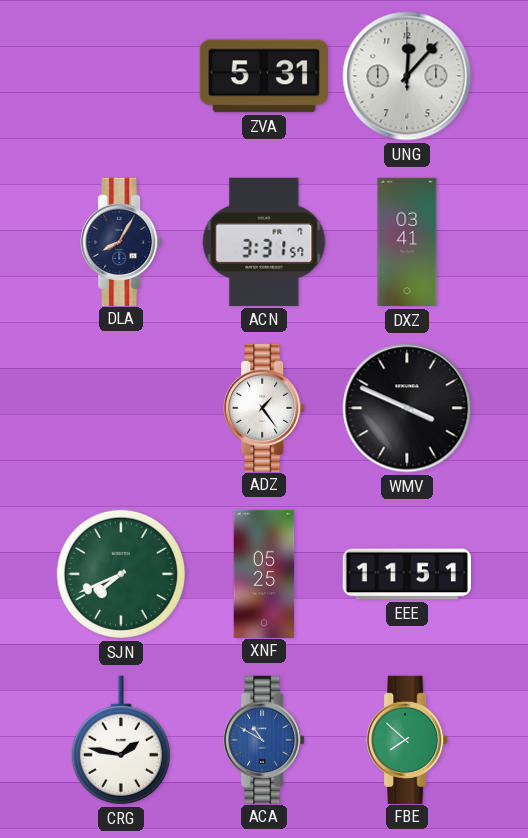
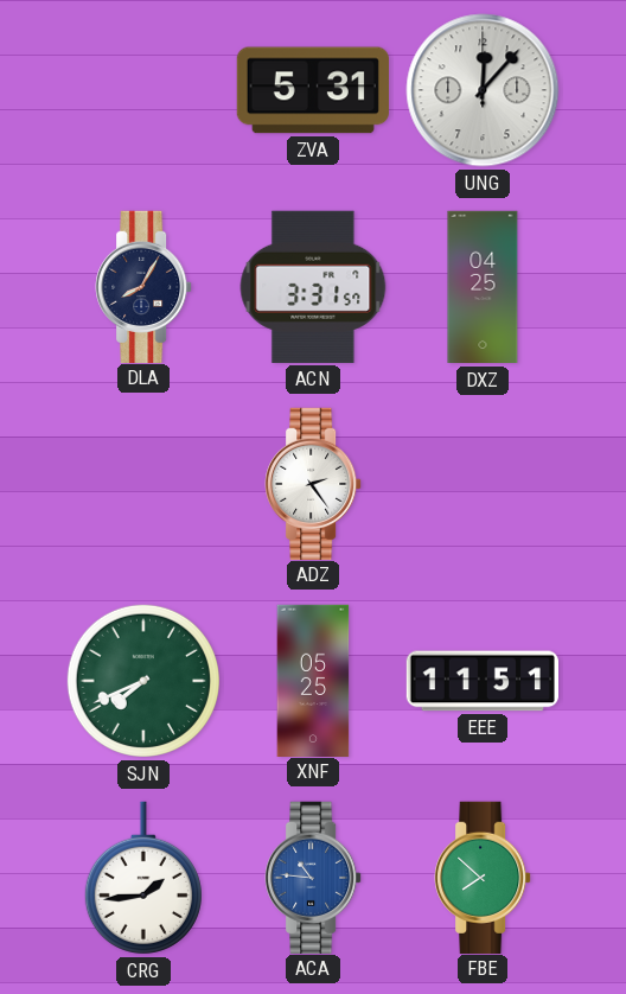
DXZ: 03:41 -> 04:25 (483, 287)
ADZ: 1:24 -> 2:24 (313, 483)
WMV: 3:49 -> none (407, 408)
CRG: 1:47 -> 1:44 (143, 878)
ACA: 10:50 -> 10:46 (313, 877)
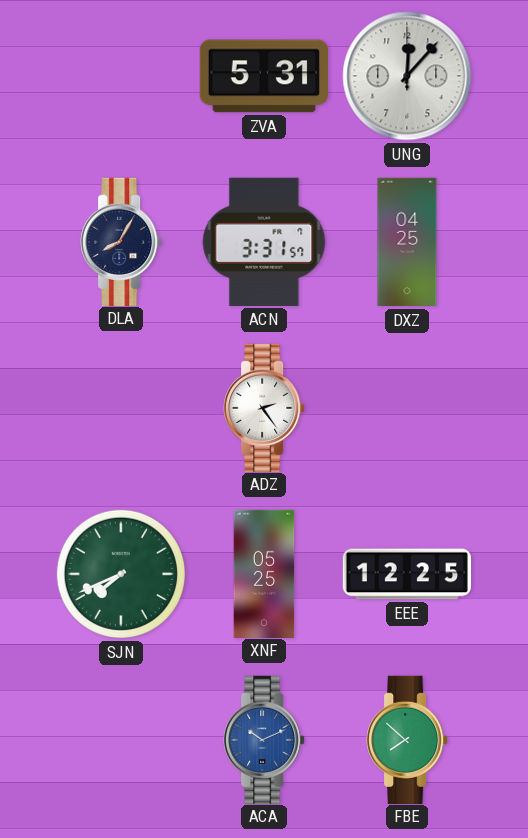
EEE: 11:51 -> 12:25 (406, 574)
CRG: 1:44 -> none (143, 878)
ACA: 10:46 -> 10:11 (264, 739)
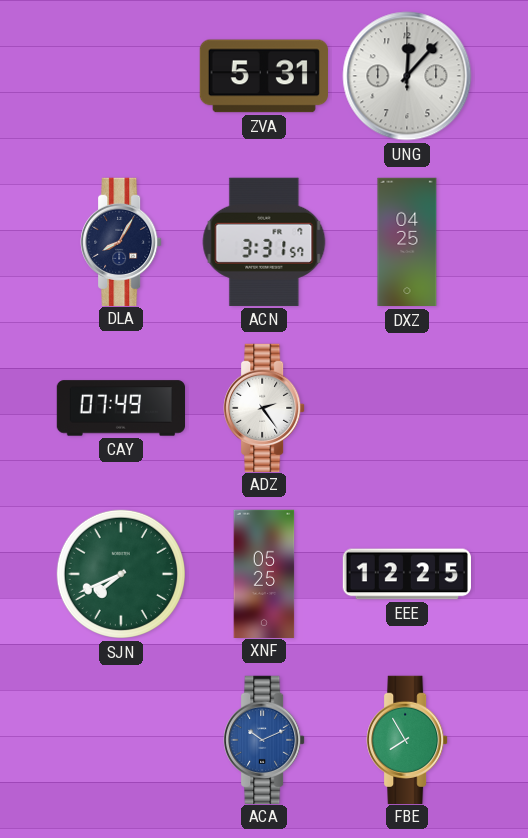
CAY: none -> 07:49 (120, 408)
FBE: 7:52 -> 7:55 (407, 739)
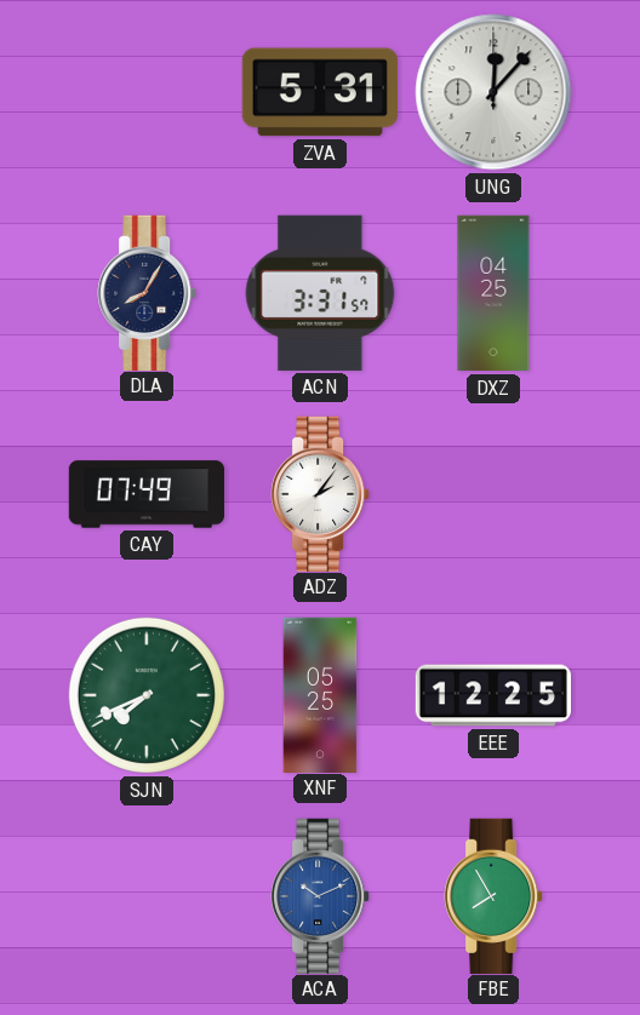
ADZ: 2:24 -> 2:06 (320, 493)
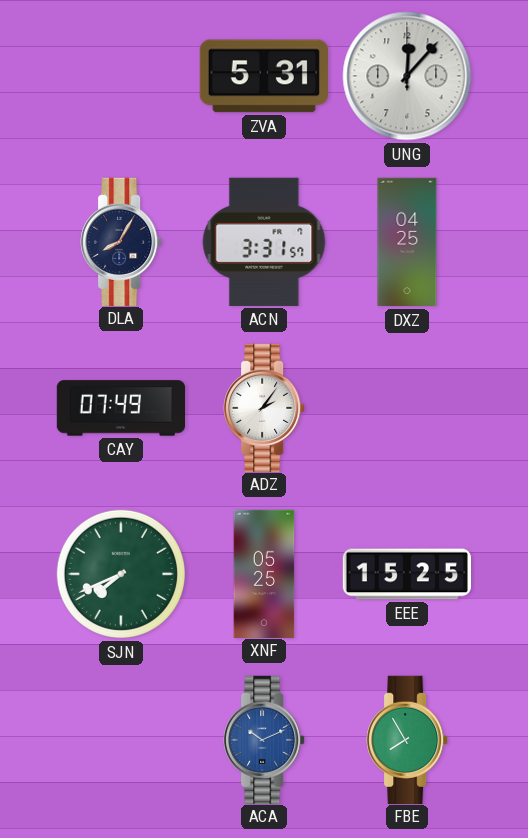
EEE: 12:25 -> 15:25 (406, 574)
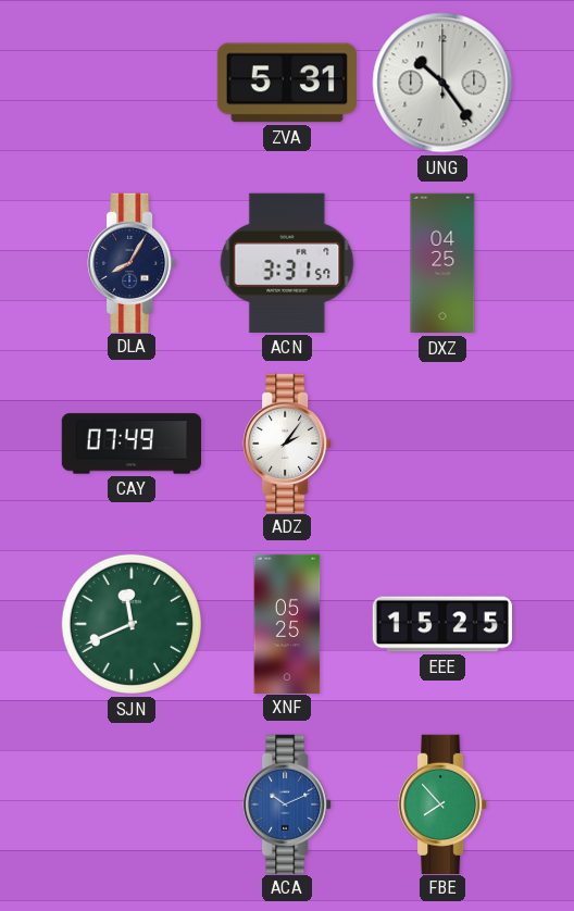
UNG: 12:07 -> 10:24 (442, 83)
SJN: 7:41 -> 11:41 (132, 624)
FBE: 7:55 -> 7:53 (442, 803)
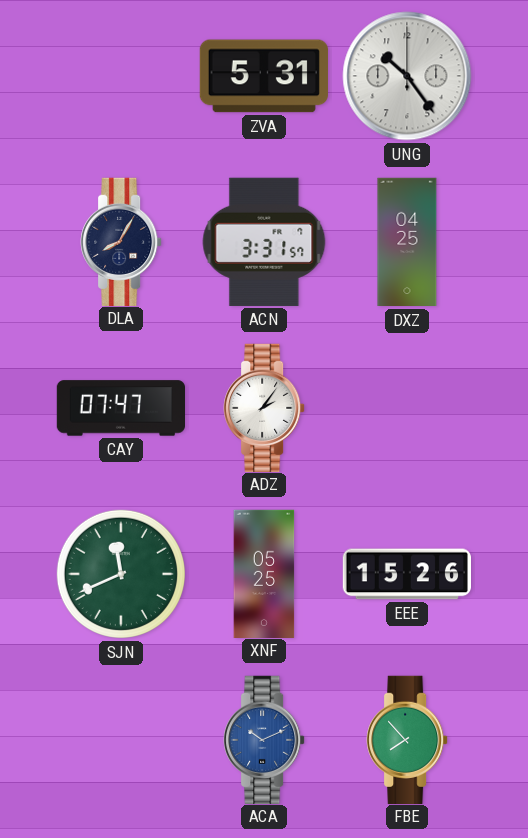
CAY: 07:49 -> 07:47 (120, 408)
EEE: 15:25 -> 15:26 (406, 574)
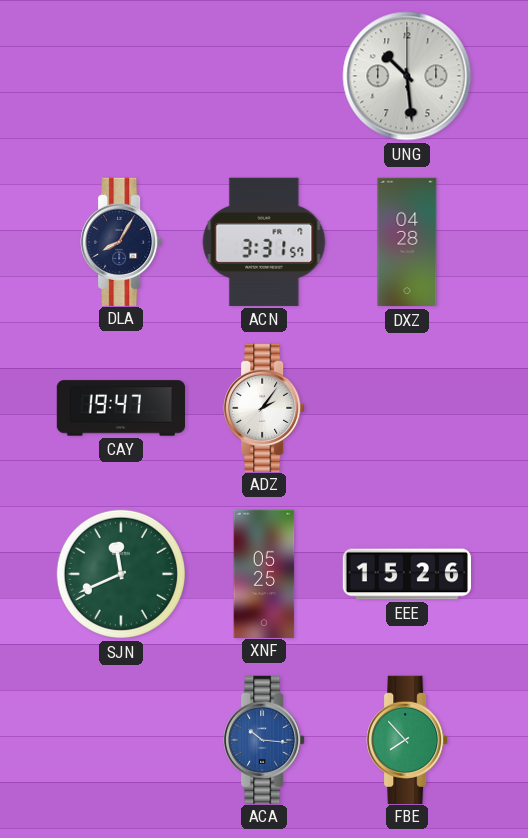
ZVA: 5:31 -> none (264, 76)
UNG: 10:24 -> 10:29 (407, 76)
DXZ: 04:25 -> 04:28 (407, 242)
CAY: 07:47 -> 19:47 (120, 408)
ACA: 10:11 -> 10:16 (264, 739)
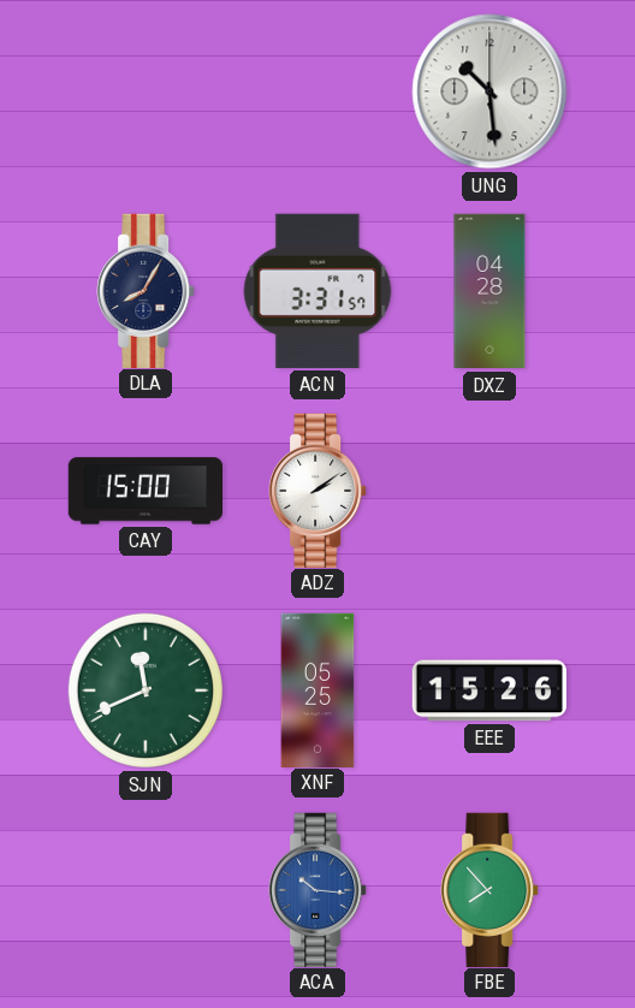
CAY: 19:47 -> 15:00 (144, 491)
ADZ: 2:06 -> 2:09 (317, 490)
